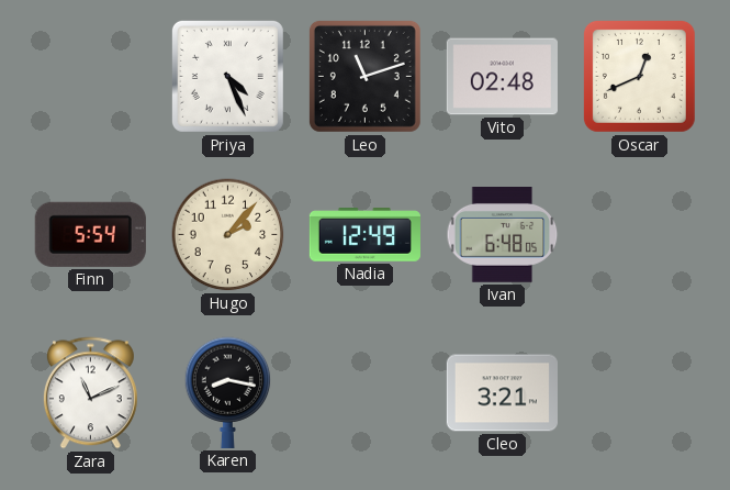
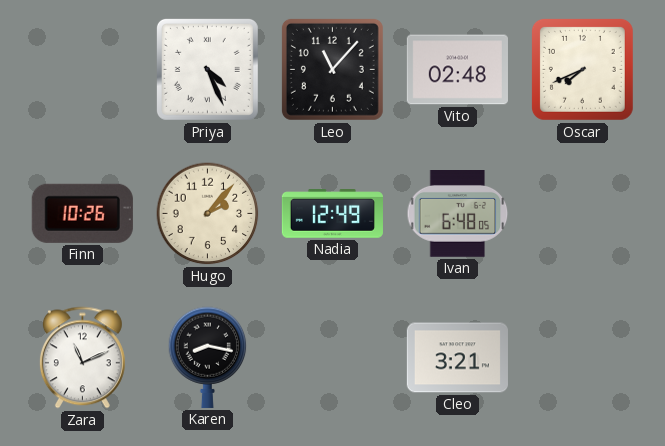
Leo: 11:12 -> 11:07 (332, 69)
Oscar: 12:41 -> 7:41 (582, 69)
Finn: 5:54 -> 10:26 (82, 213)
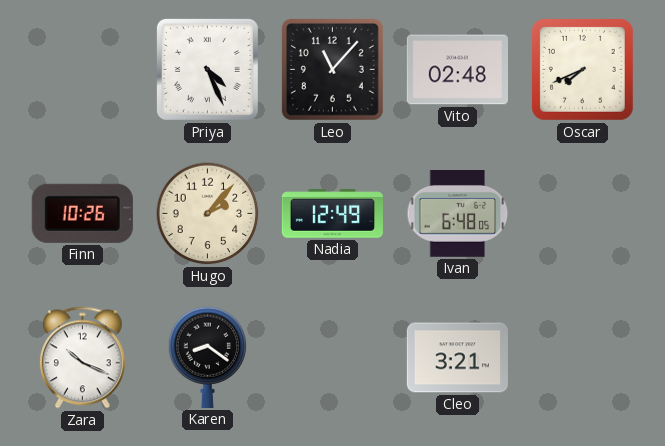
Zara: 11:11 -> 10:19 (82, 358)
Karen: 8:17 -> 8:21 (208, 357)
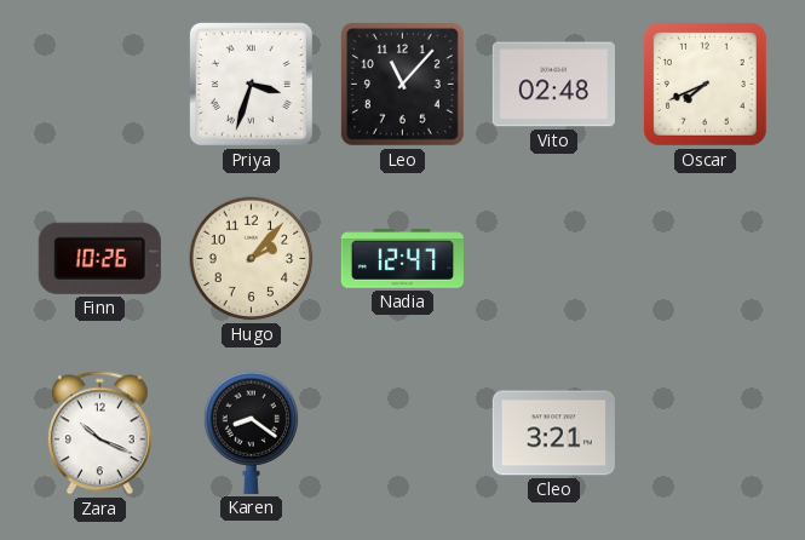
Priya: 4:26 -> 3:33 (251, 84)
Nadia: 12:49 -> 12:47 (402, 259)
Ivan: 6:48 -> none (458, 214)
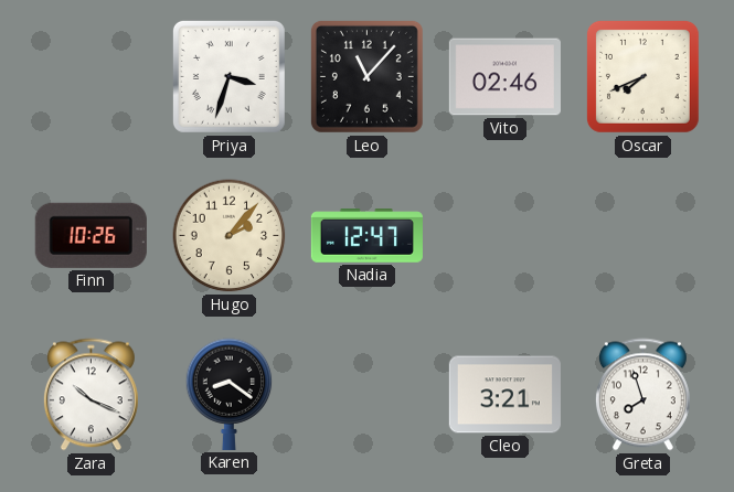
Vito: 02:48 -> 02:46 (504, 77)
Greta: none -> 7:57 (642, 395)
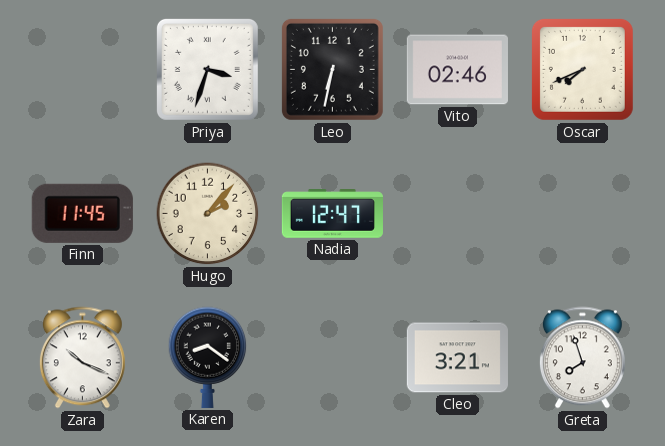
Leo: 11:07 -> 6:32 (332, 69)
Finn: 10:26 -> 11:45 (82, 213)
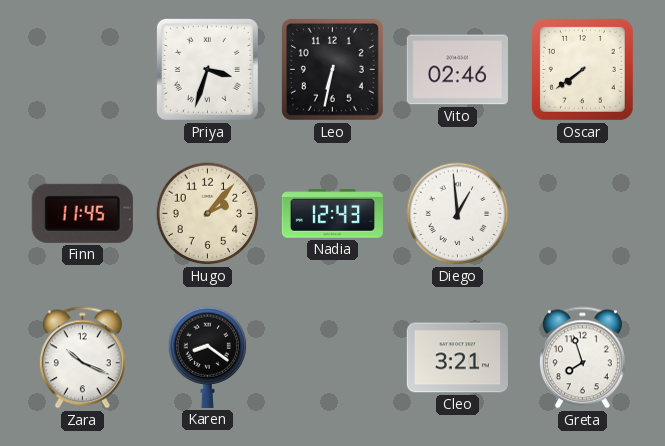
Oscar: 7:41 -> 7:39 (582, 69)
Nadia: 12:47 -> 12:43 (332, 214)
Diego: none -> 12:59 (458, 214)
